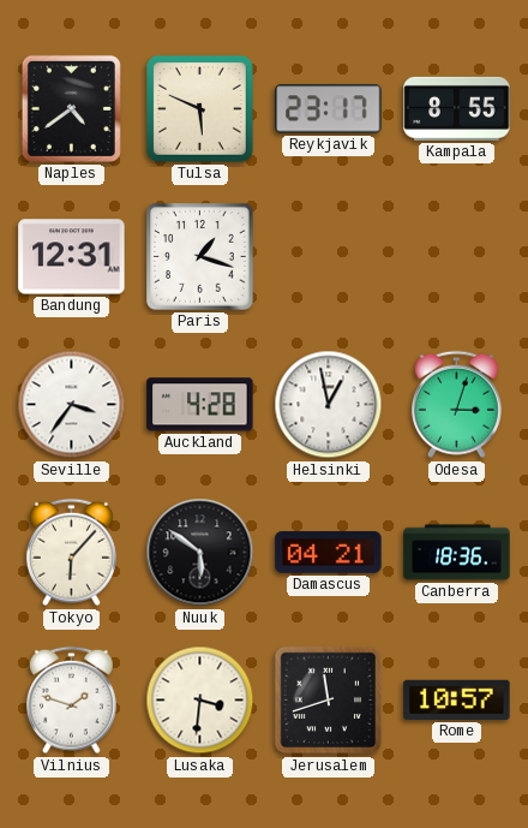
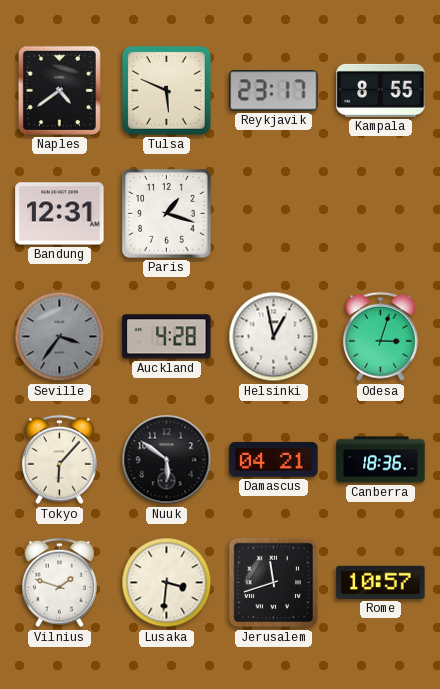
Seville dial: white -> grey (60, 337)
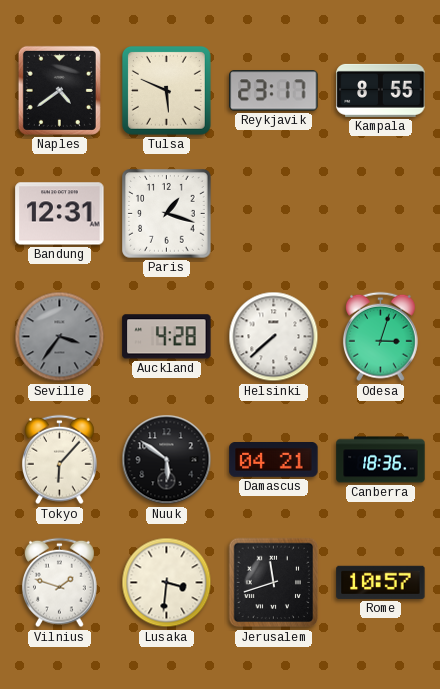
Helsinki: 12:58 -> 7:38 (274, 337)
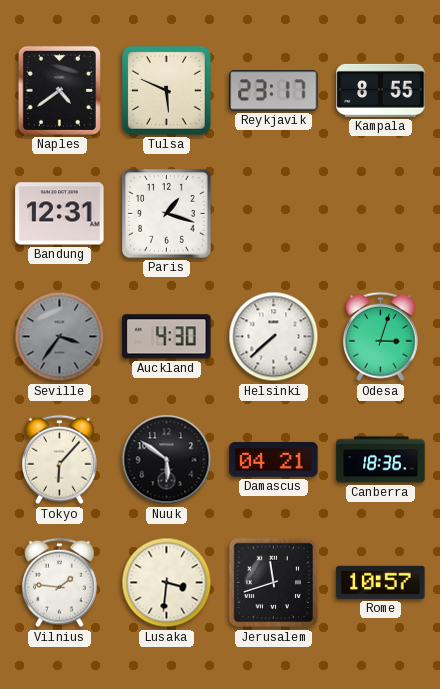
Auckland: 4:28 -> 4:30 (167, 337)
Vilnius: 1:48 -> 1:46 (59, 583)
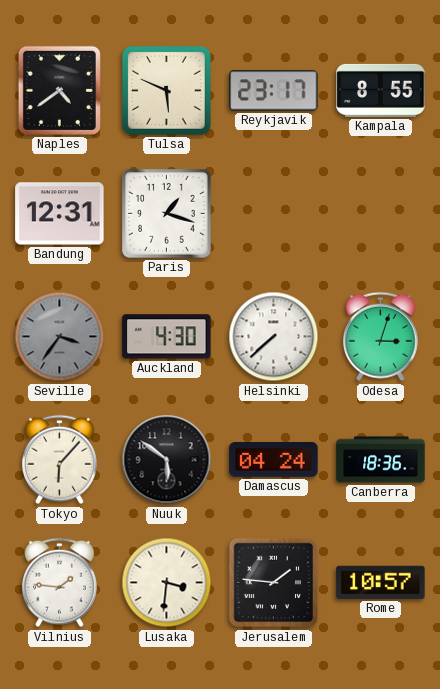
Damascus: 04:21 -> 04:24 (274, 460)
Jerusalem: 11:42 -> 1:46 (274, 583)
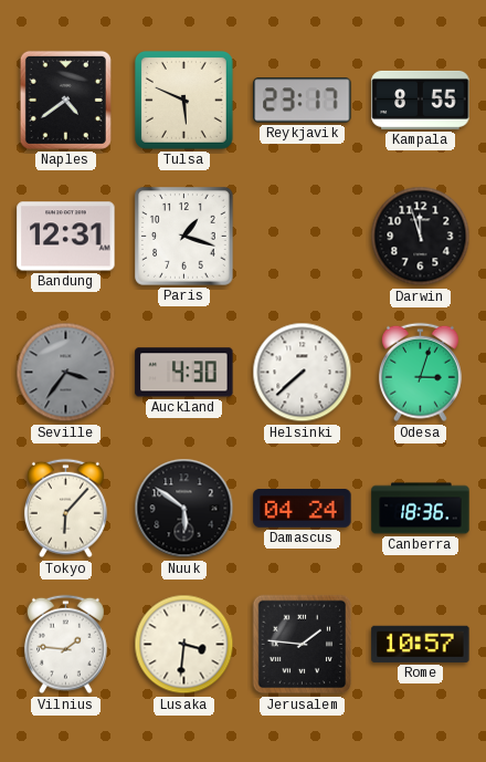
Darwin: none -> 11:57 (421, 237)
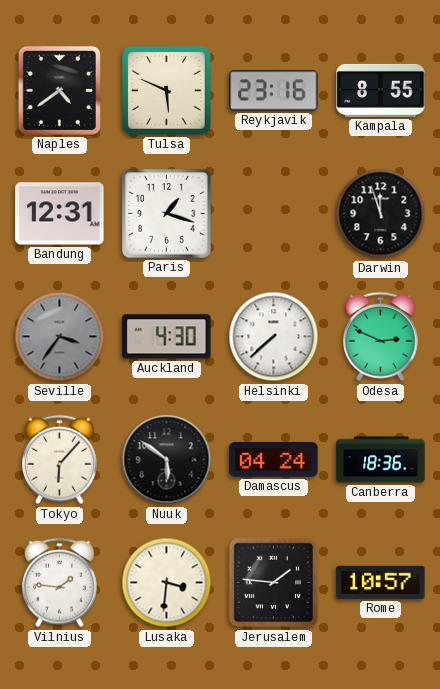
Reykjavik: 23:17 -> 23:16 (274, 91)
Odesa: 3:03 -> 2:49 (380, 337)
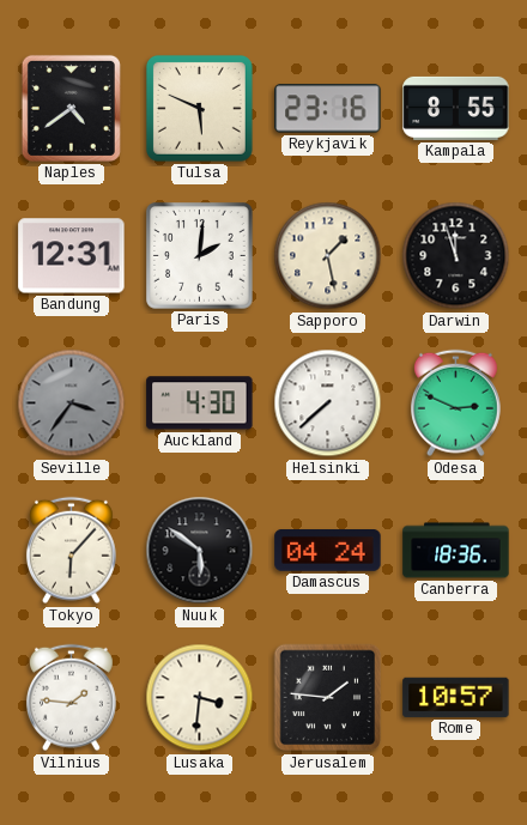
Paris: 1:18 -> 2:01 (200, 256)
Sapporo: none -> 1:28 (328, 256)
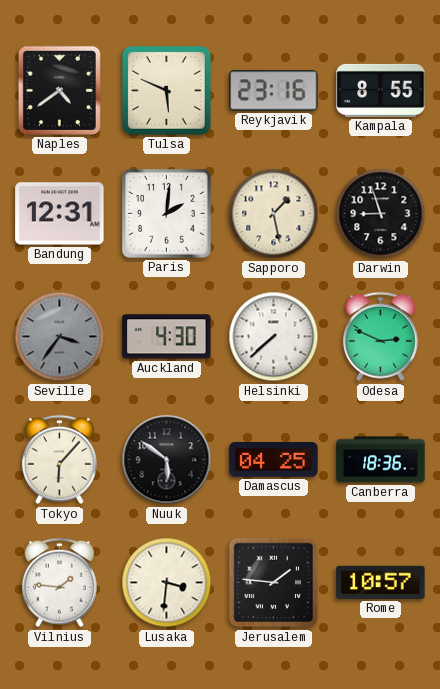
Darwin: 11:57 -> 8:57 (381, 214)
Damascus: 04:24 -> 04:25 (274, 460)
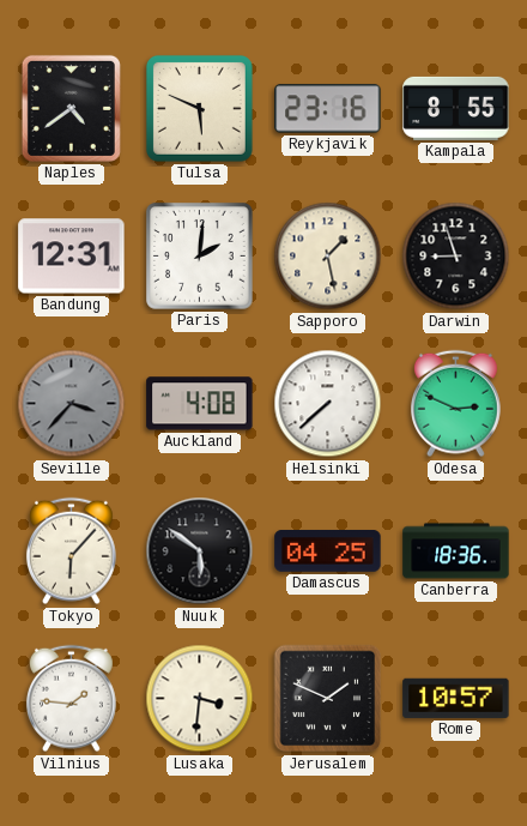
Seville: 3:36 -> 3:37 (72, 404)
Auckland: 4:30 -> 4:08 (200, 404)
Jerusalem: 1:46 -> 1:49 (328, 699)
